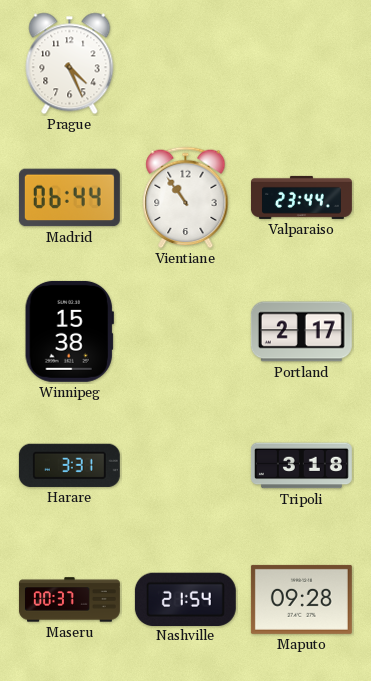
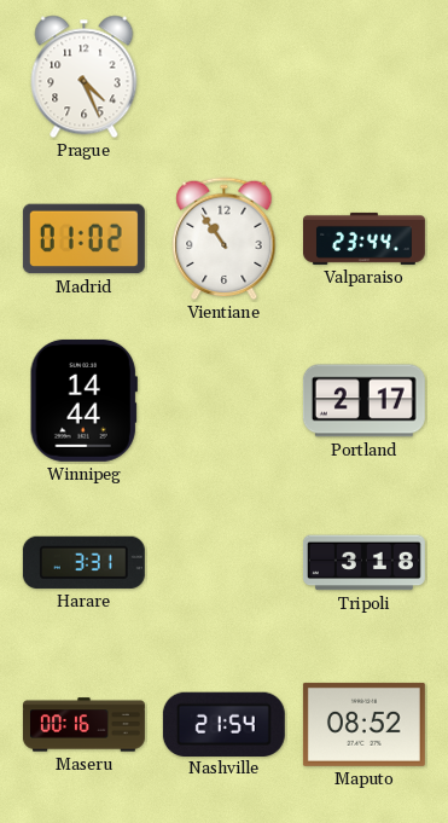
Madrid: 06:44 -> 01:02 (83, 239)
Winnipeg: 15:38 -> 14:44 (83, 400)
Maseru: 00:37 -> 00:16 (83, 725)
Maputo: 09:28 -> 08:52 (363, 724)
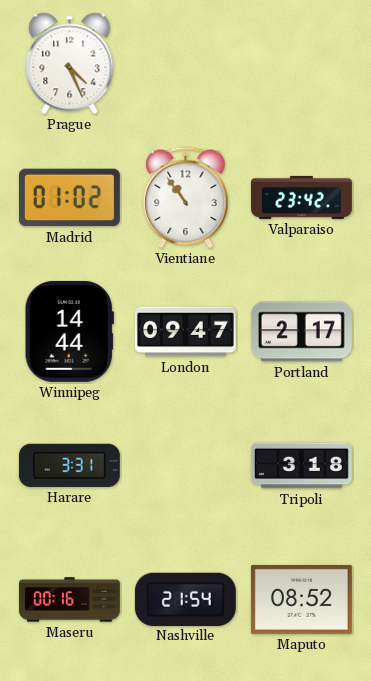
Valparaiso: 23:44 -> 23:42 (301, 197)
London: none -> 09:47 (185, 332)
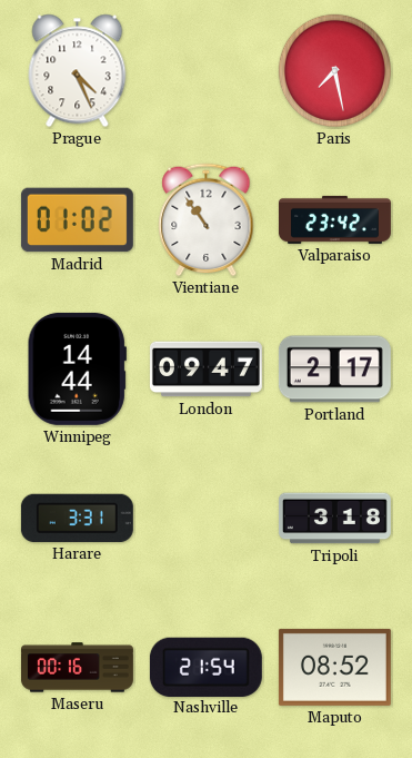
Paris: none -> 7:28 (334, 70)
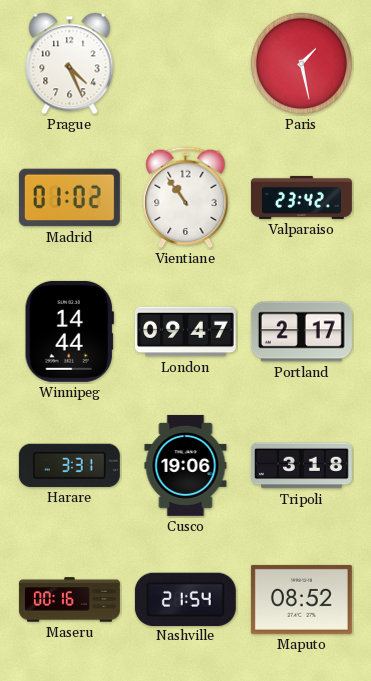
Paris: 7:28 -> 1:28 (301, 63)
Cusco: none -> 19:06 (186, 465)
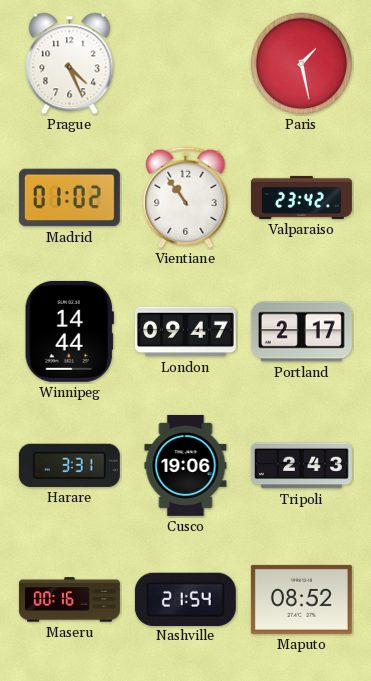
Tripoli: 3:18 -> 2:43 (301, 466)
